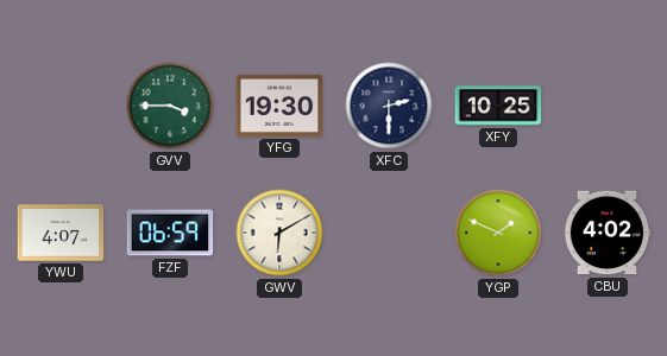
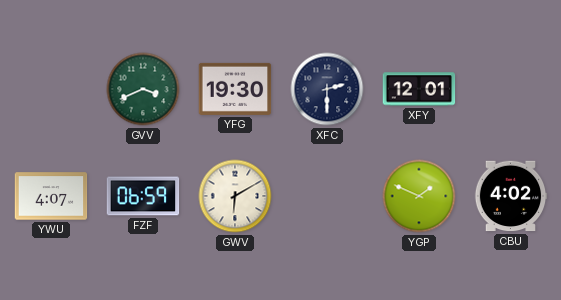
GVV: 3:45 -> 3:41 (143, 89)
XFY: 10:25 -> 12:01 (419, 89)
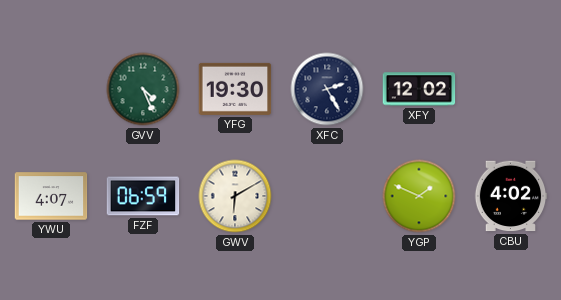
GVV: 3:41 -> 4:26 (143, 89)
XFC: 2:30 -> 2:25 (327, 89)
XFY: 12:01 -> 12:02 (419, 89)
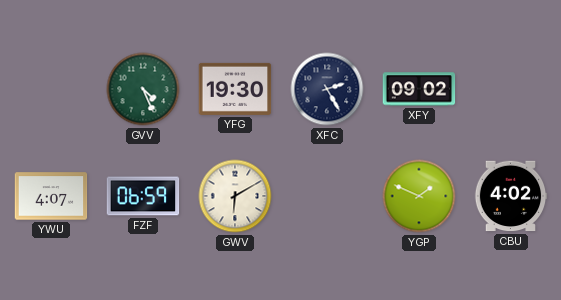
XFY: 12:02 -> 09:02 (419, 89)
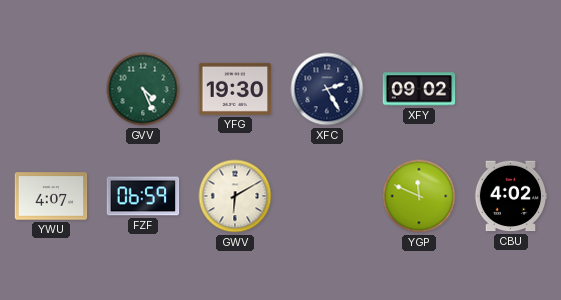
YGP: 1:49 -> 11:49 (419, 196)
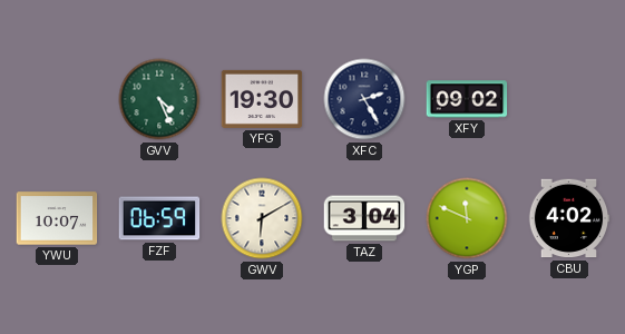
YWU: 4:07 -> 10:07 (57, 218)
TAZ: none -> 3:04 (364, 218)
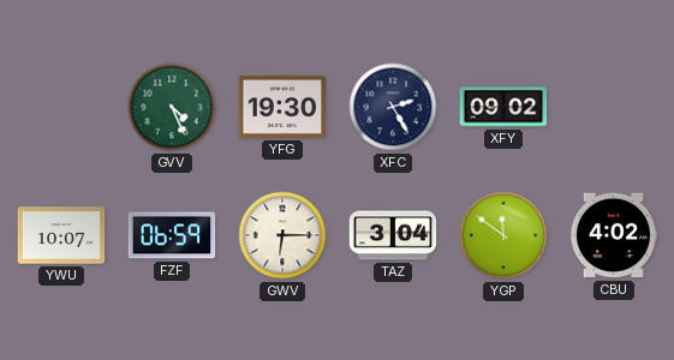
GWV: 6:10 -> 6:15 (282, 235)
YGP: 11:49 -> 11:51 (503, 235)
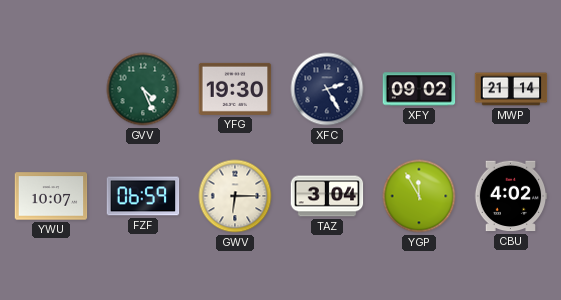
MWP: none -> 21:14 (511, 89)
YGP: 11:51 -> 11:55 (419, 196)
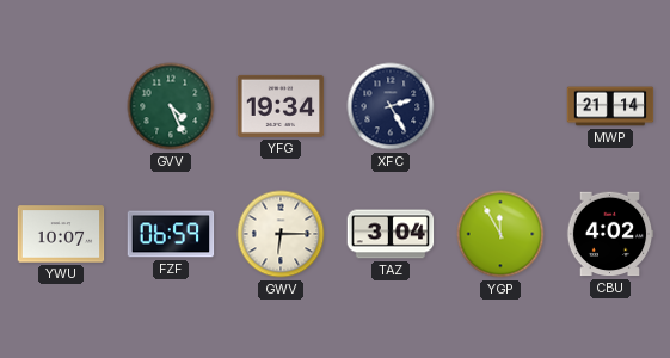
YFG: 19:30 -> 19:34 (281, 106)
XFY: 09:02 -> none (419, 89)
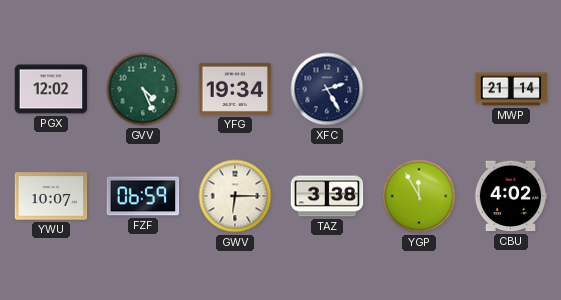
PGX: none -> 12:02 (51, 89)
TAZ: 3:04 -> 3:38 (327, 196)
